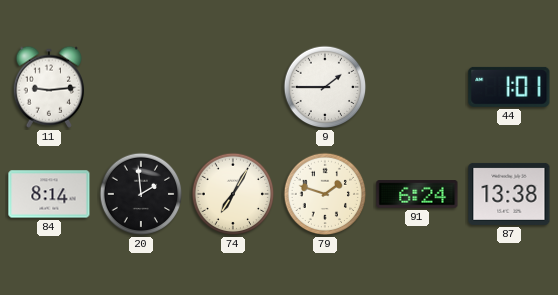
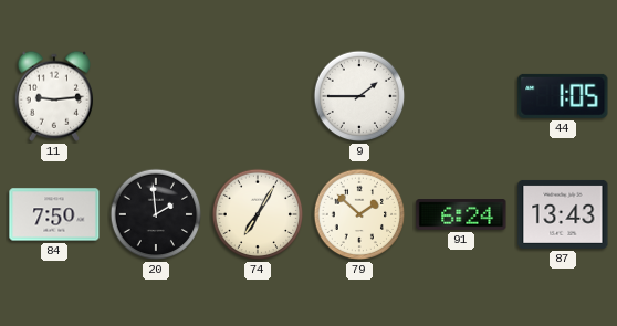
44: 1:01 -> 1:05 (563, 96)
84: 8:14 -> 7:50 (54, 214)
79: 1:48 -> 1:52 (359, 214)
87: 13:38 -> 13:43 (563, 214)
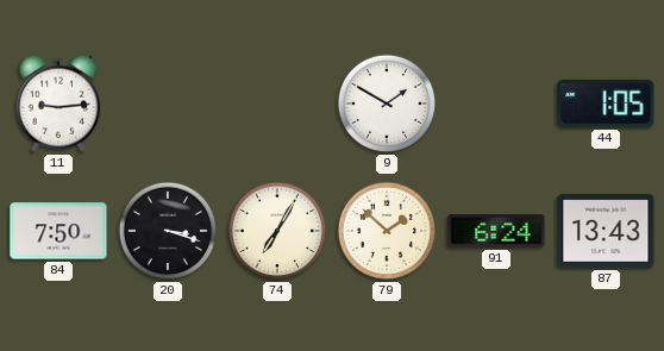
9: 1:45 -> 1:50 (387, 104)
20: 1:59 -> 3:18 (168, 231)
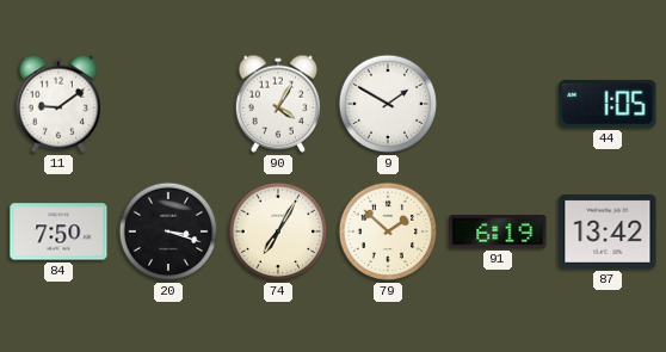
11: 9:14 -> 9:09 (57, 104)
90: none -> 4:05 (277, 104)
91: 6:24 -> 6:19 (498, 231)
87: 13:43 -> 13:42 (608, 231)
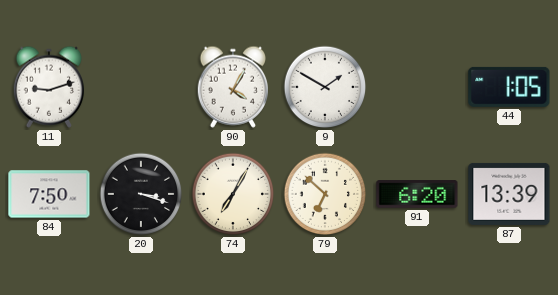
11: 9:09 -> 9:12 (48, 87)
79: 1:52 -> 6:52 (325, 194)
91: 6:19 -> 6:20 (417, 194)
87: 13:42 -> 13:39 (509, 194)
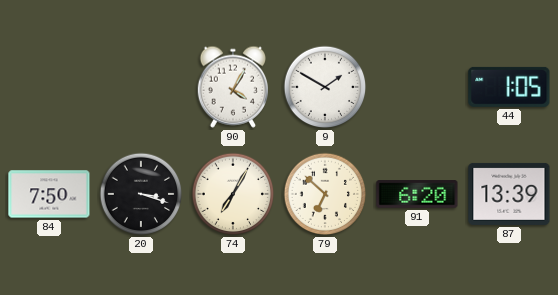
11: 9:12 -> none (48, 87)
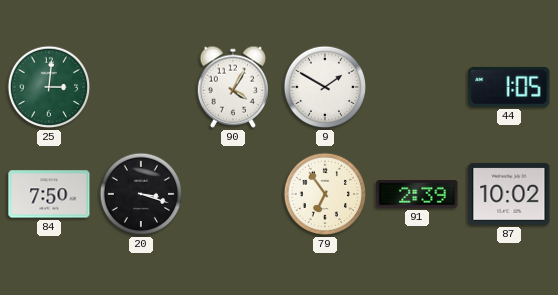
25: none -> 3:01 (49, 87)
74: 7:05 -> none (233, 194)
79: 6:52 -> 6:54 (325, 194)
91: 6:20 -> 2:39 (417, 194)
87: 13:39 -> 10:02 (509, 194)
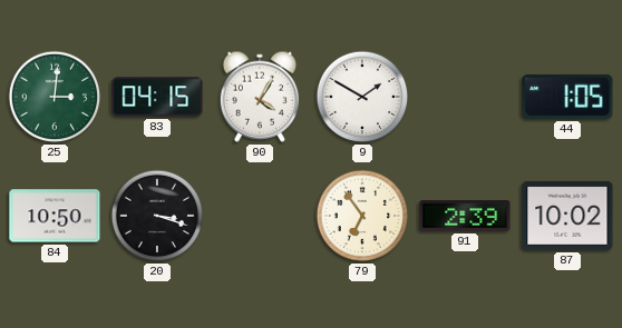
83: none -> 04:15 (157, 97)
84: 7:50 -> 10:50 (55, 216)
